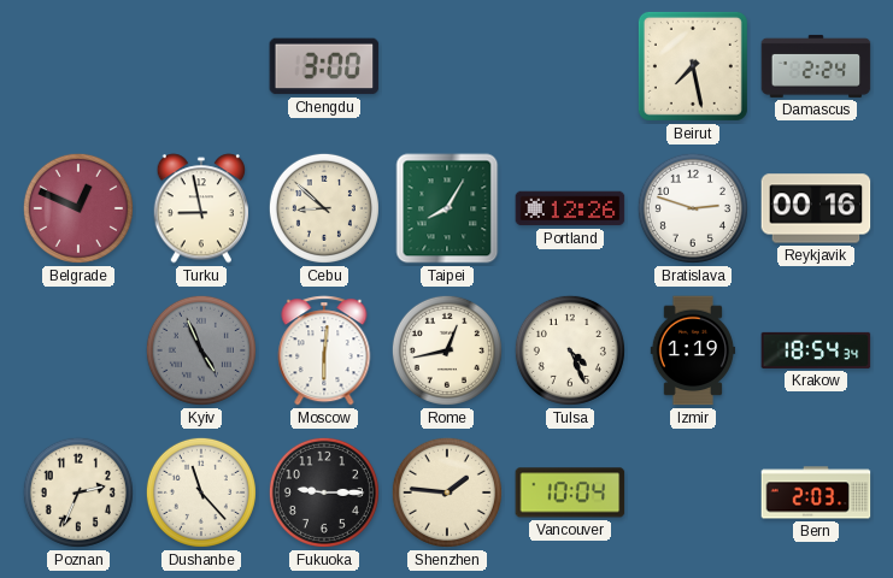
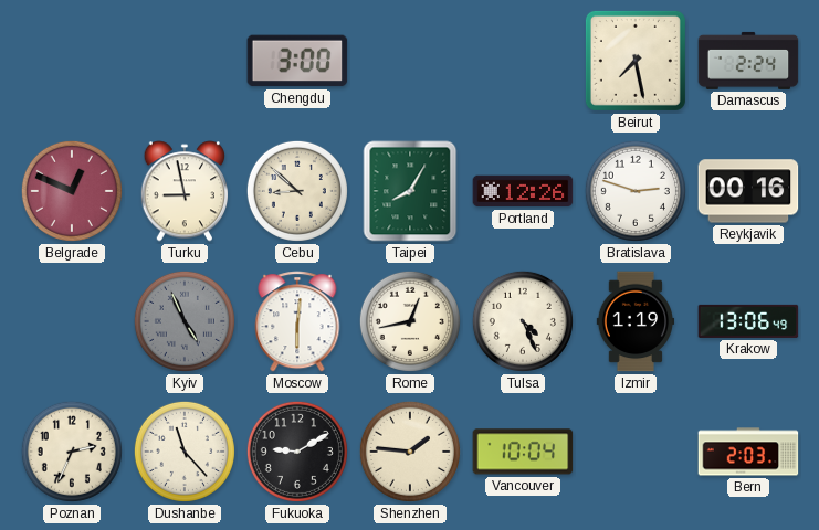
Krakow: 18:54 -> 13:06 (748, 321)
Fukuoka: 9:15 -> 9:10 (297, 452)
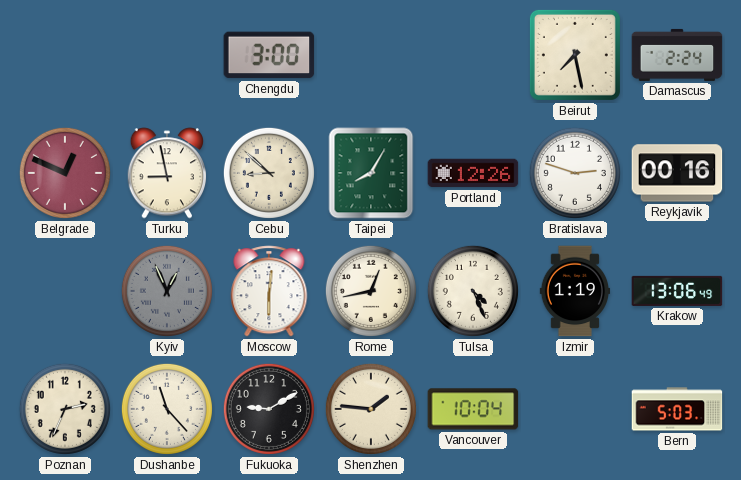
Kyiv: 4:56 -> 12:56 (167, 291)
Bern: 2:03 -> 5:03 (677, 409)
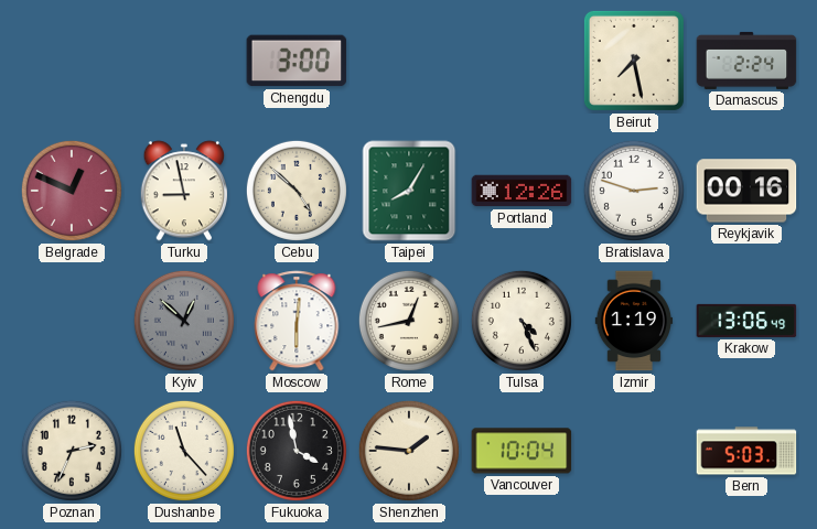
Cebu: 8:52 -> 4:52 (297, 191)
Kyiv: 12:56 -> 12:52 (184, 321)
Fukuoka: 9:10 -> 3:58 (297, 451)
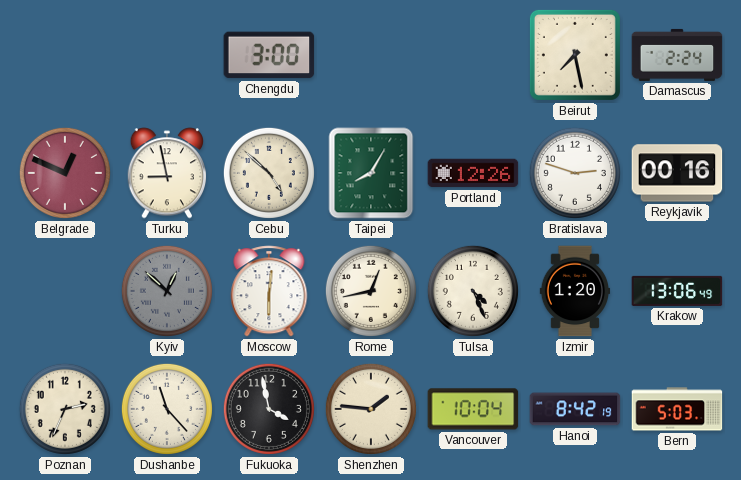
Izmir: 1:19 -> 1:20 (575, 291)
Hanoi: none -> 8:42 (575, 409)
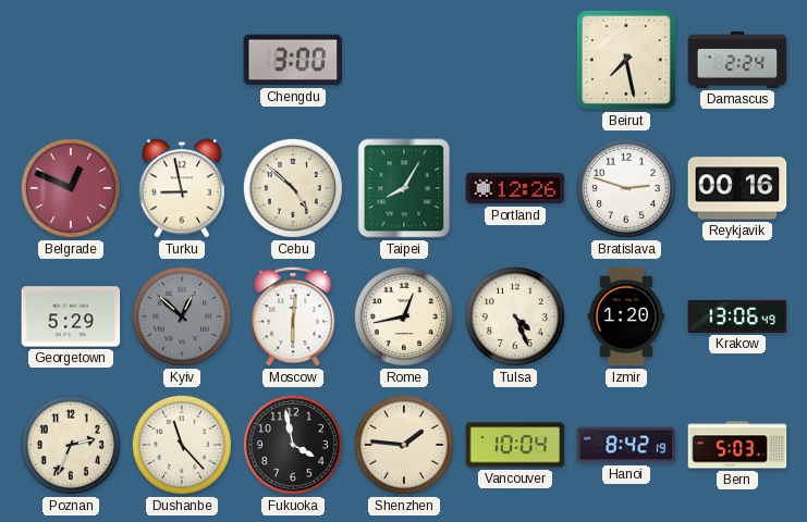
Georgetown: none -> 5:29 (71, 316)
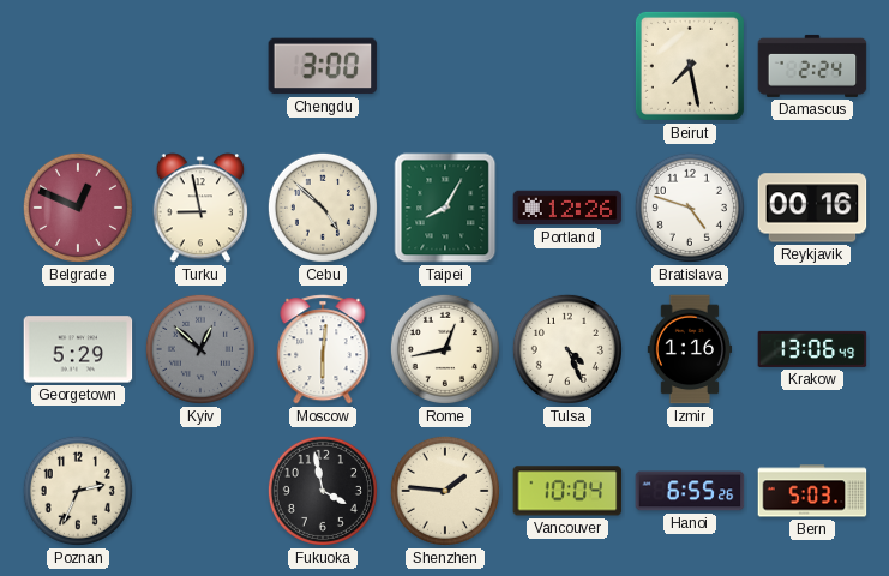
Bratislava: 2:48 -> 4:48 (690, 208)
Izmir: 1:20 -> 1:16 (690, 349)
Dushanbe: 11:23 -> none (182, 445)
Hanoi: 8:42 -> 6:55 (690, 491)
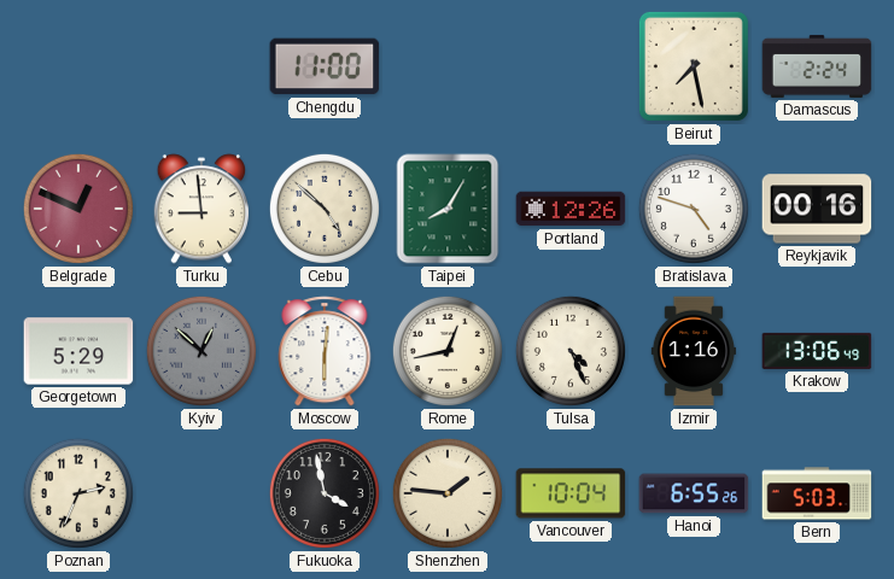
Chengdu: 3:00 -> 11:00 (325, 66)
Turku: 8:58 -> 8:59 (201, 209)
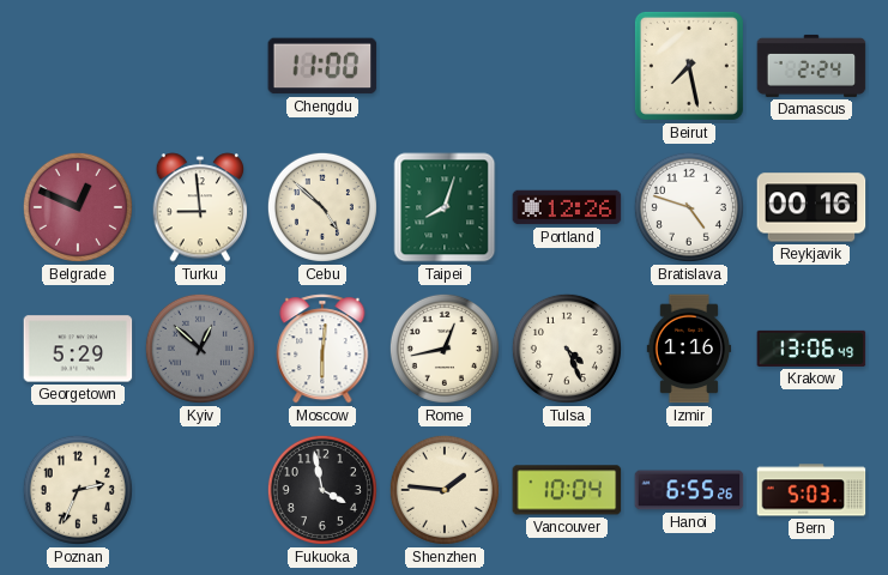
Taipei: 8:05 -> 8:03 (445, 207)
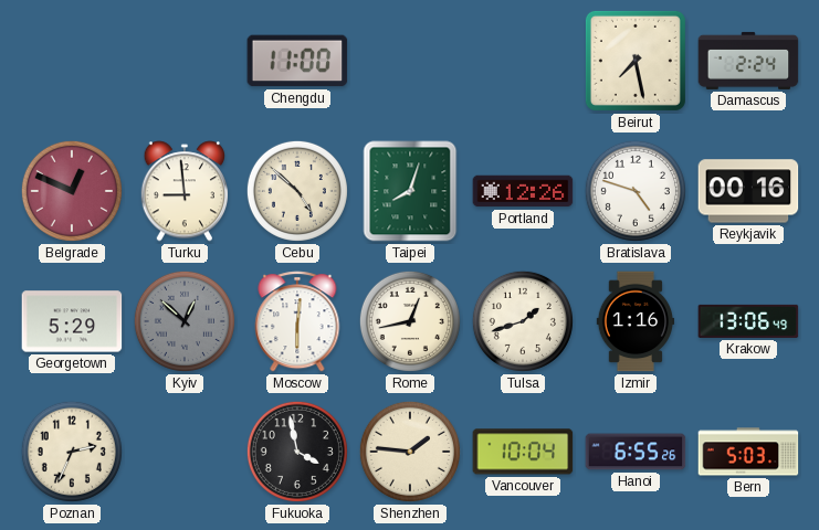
Tulsa: 4:26 -> 1:42 (523, 321)
